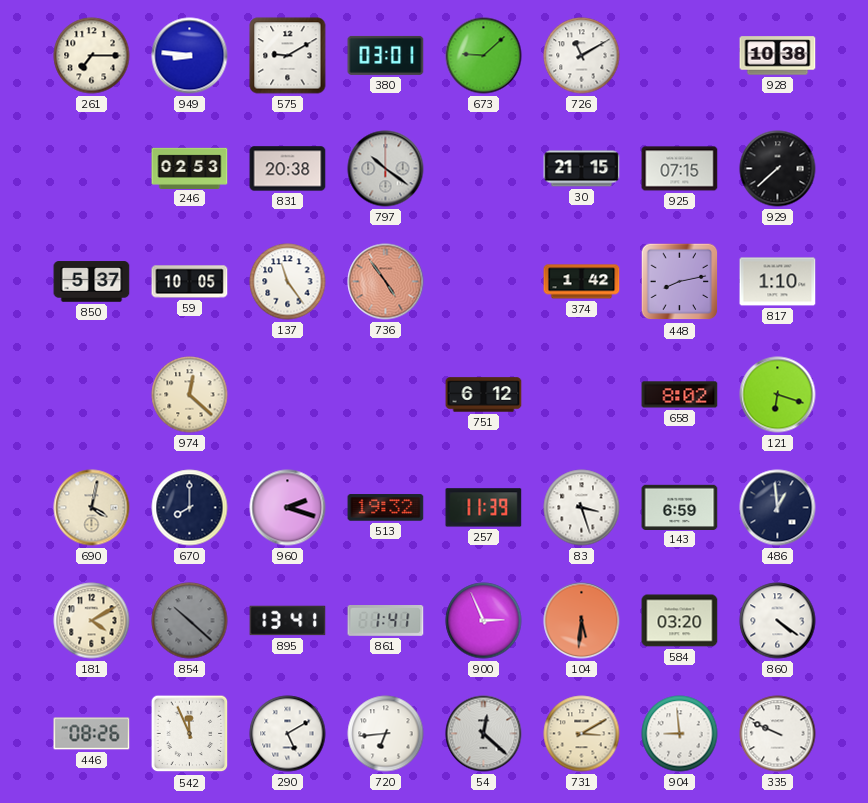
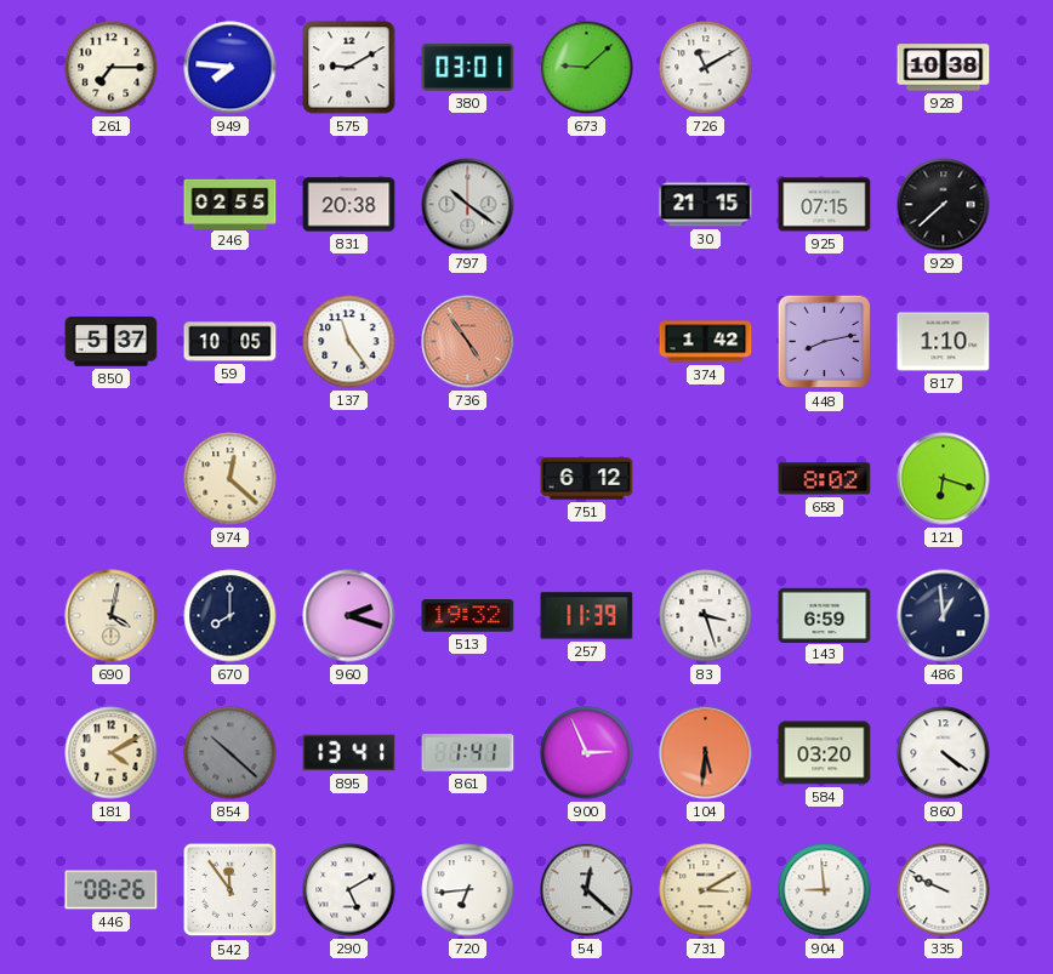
949: 8:46 -> 7:46 (230, 68)
246: 02:53 -> 02:55 (230, 204)
542: 11:56 -> 11:54 (230, 890)
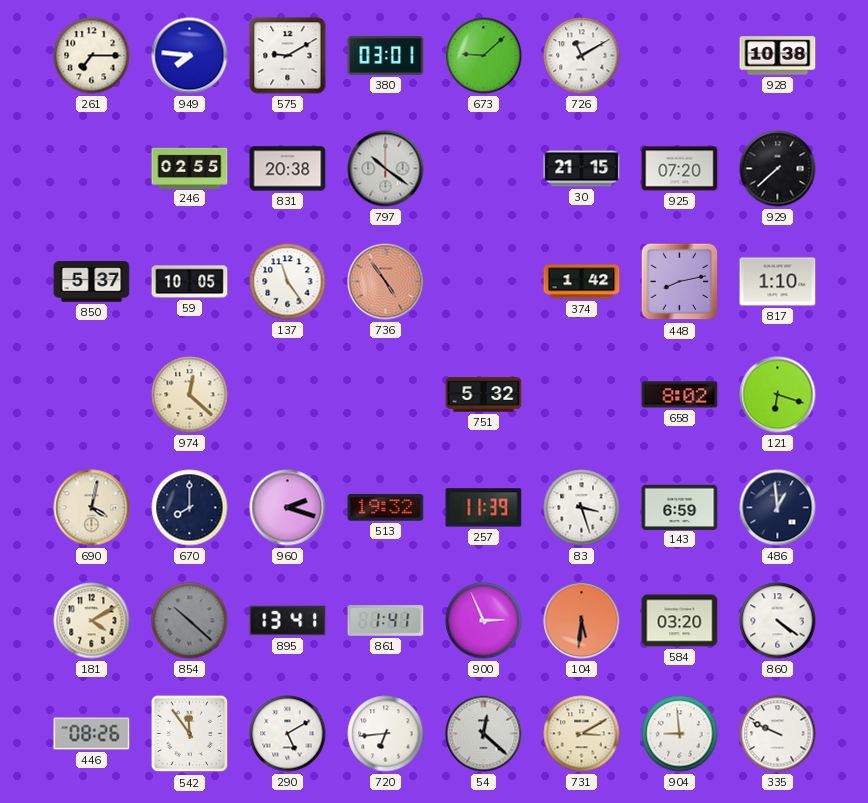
925: 07:15 -> 07:20 (680, 169)
751: 6:12 -> 5:32 (484, 395)
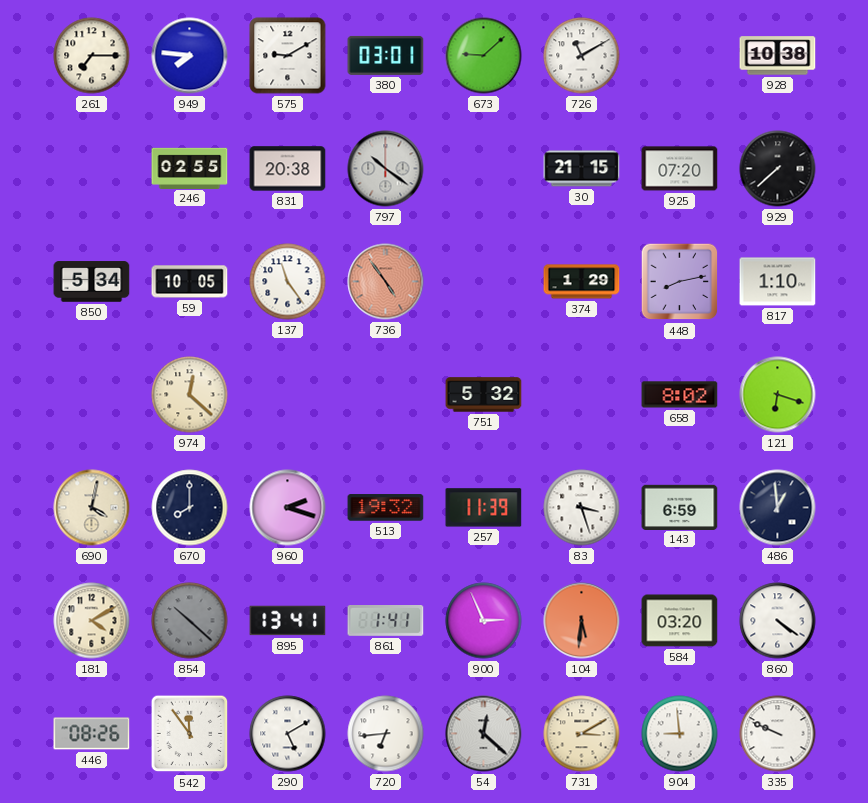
850: 5:37 -> 5:34 (92, 282)
374: 1:42 -> 1:29 (582, 282)
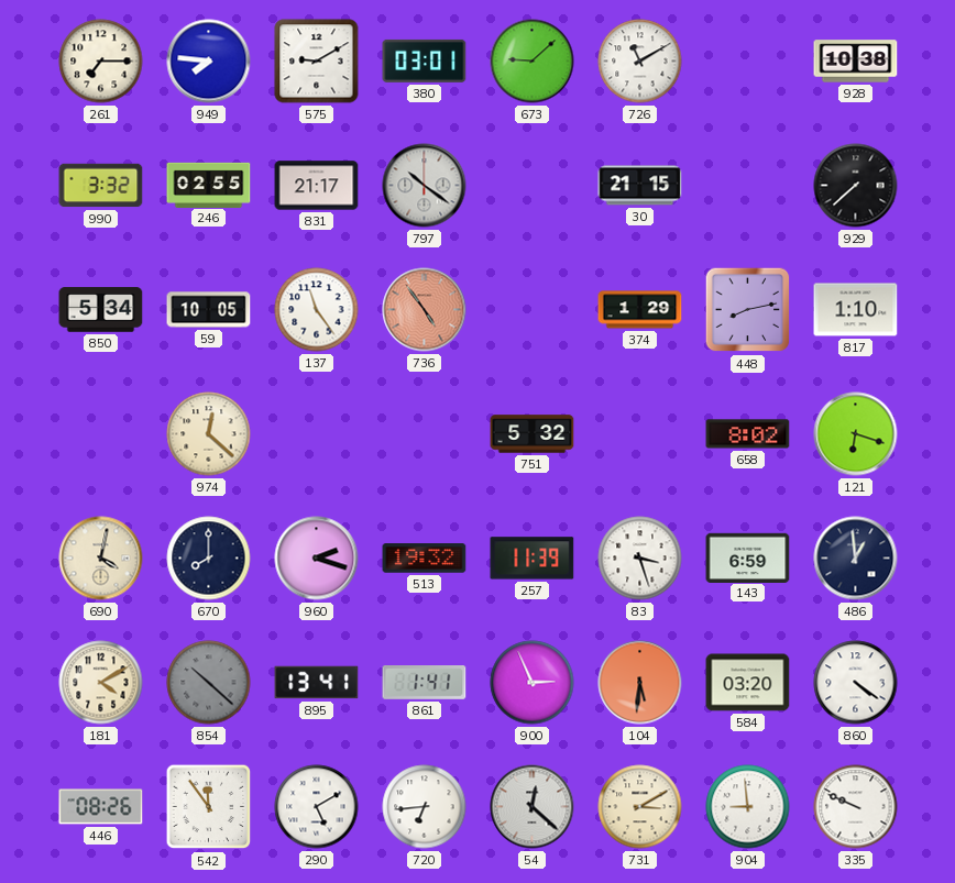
990: none -> 3:32 (101, 186)
831: 20:38 -> 21:17 (317, 186)
925: 07:20 -> none (680, 169)
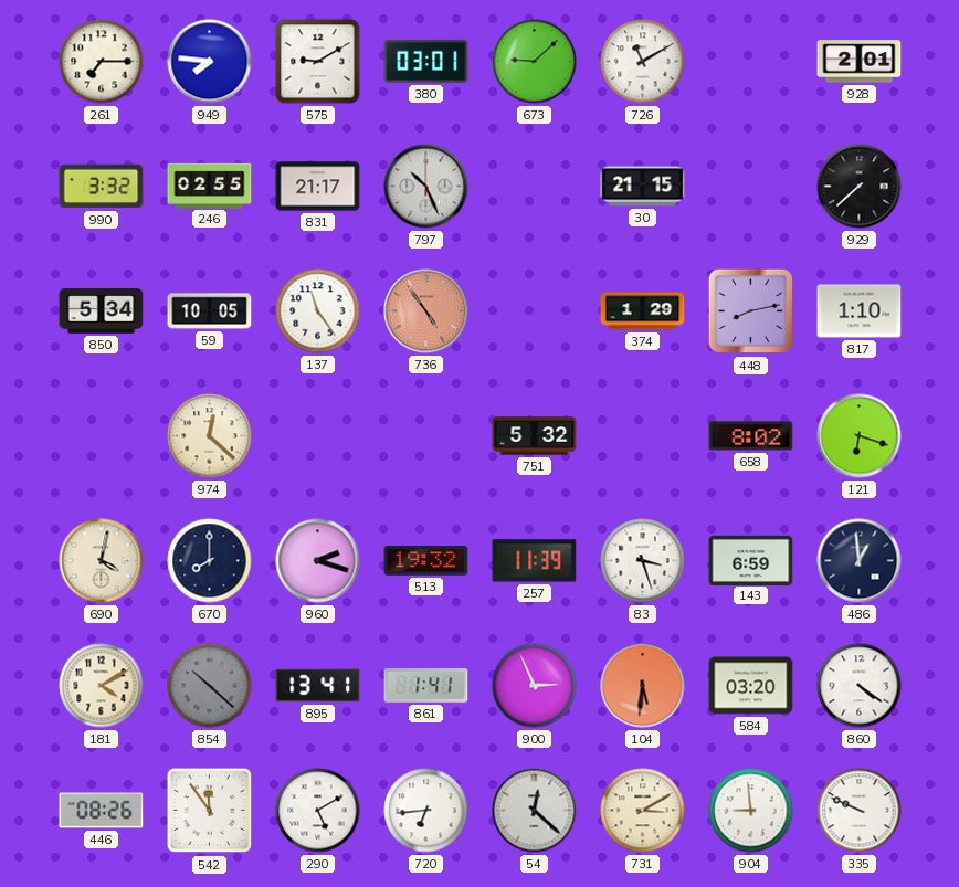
928: 10:38 -> 2:01 (860, 62)
797: 10:21 -> 10:26 (426, 187)
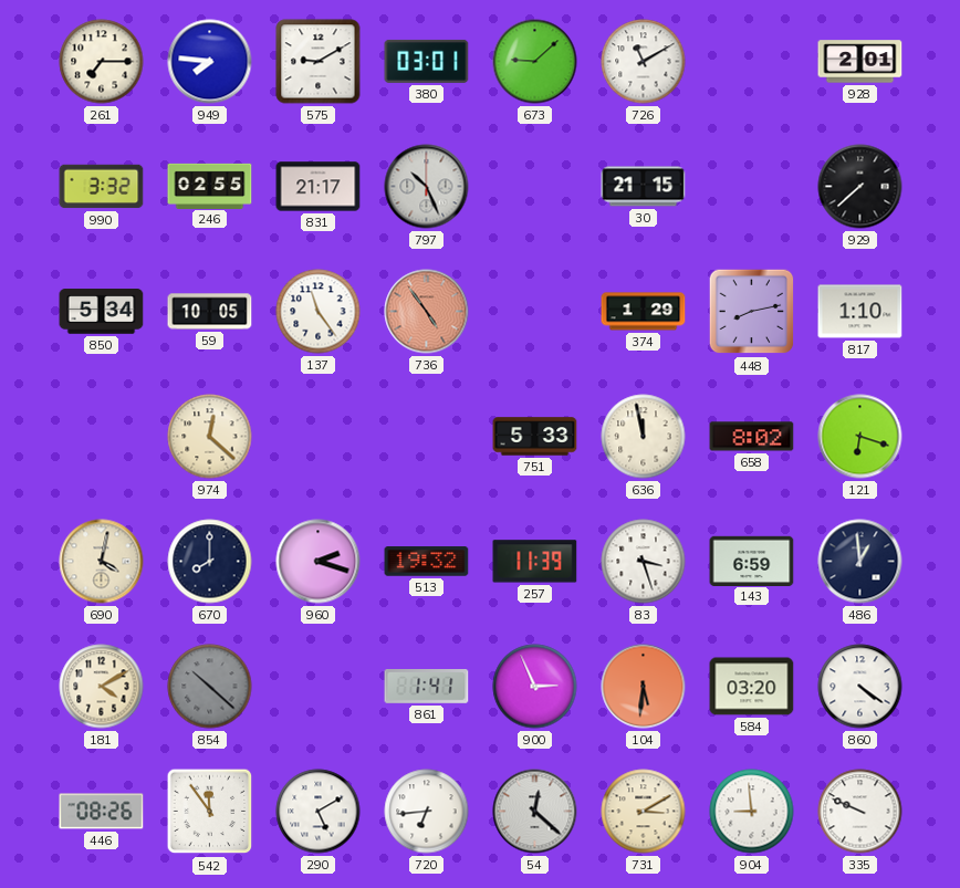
751: 5:32 -> 5:33 (535, 437)
636: none -> 11:58 (644, 437)
895: 13:41 -> none (318, 686)
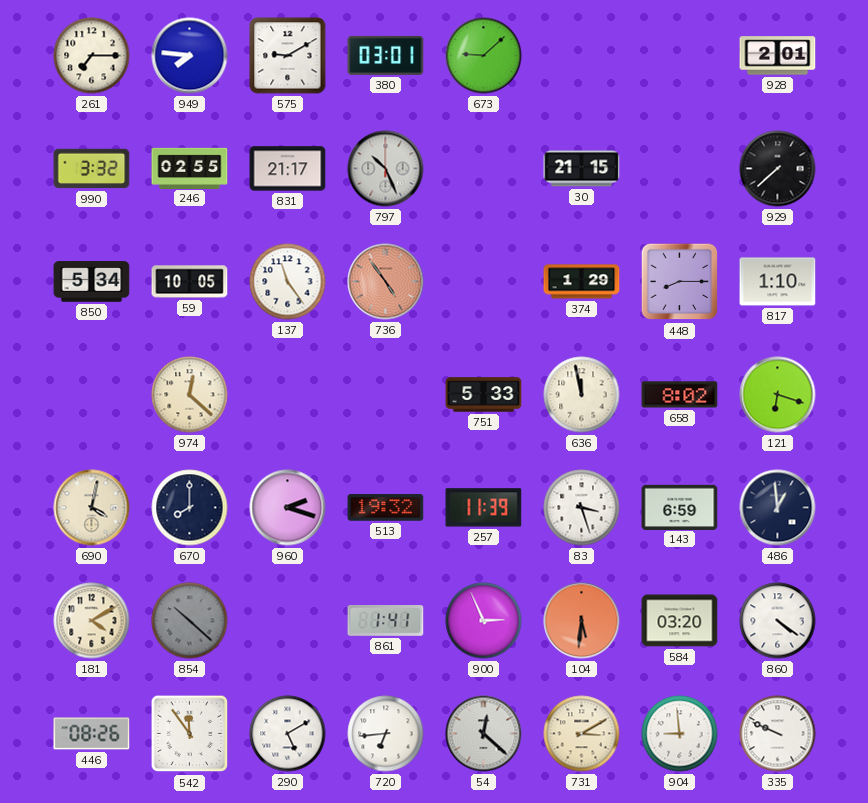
726: 11:10 -> none (644, 62)
448: 8:13 -> 8:15 (680, 282)
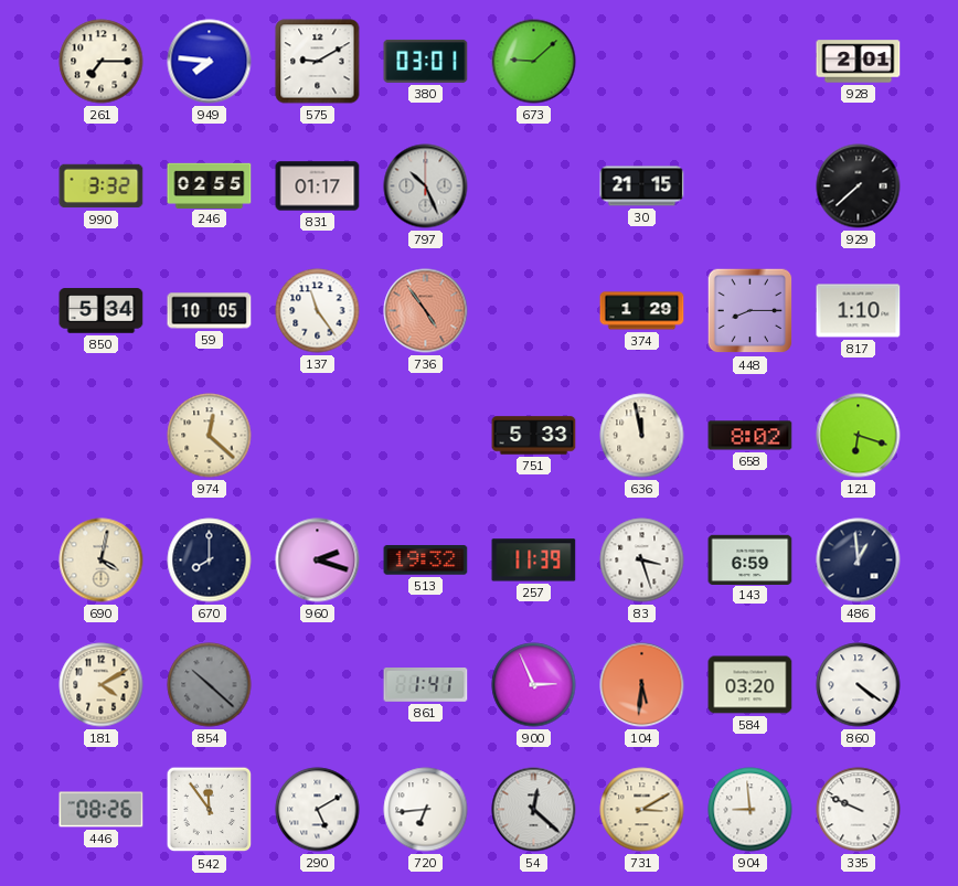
831: 21:17 -> 01:17 (318, 186)
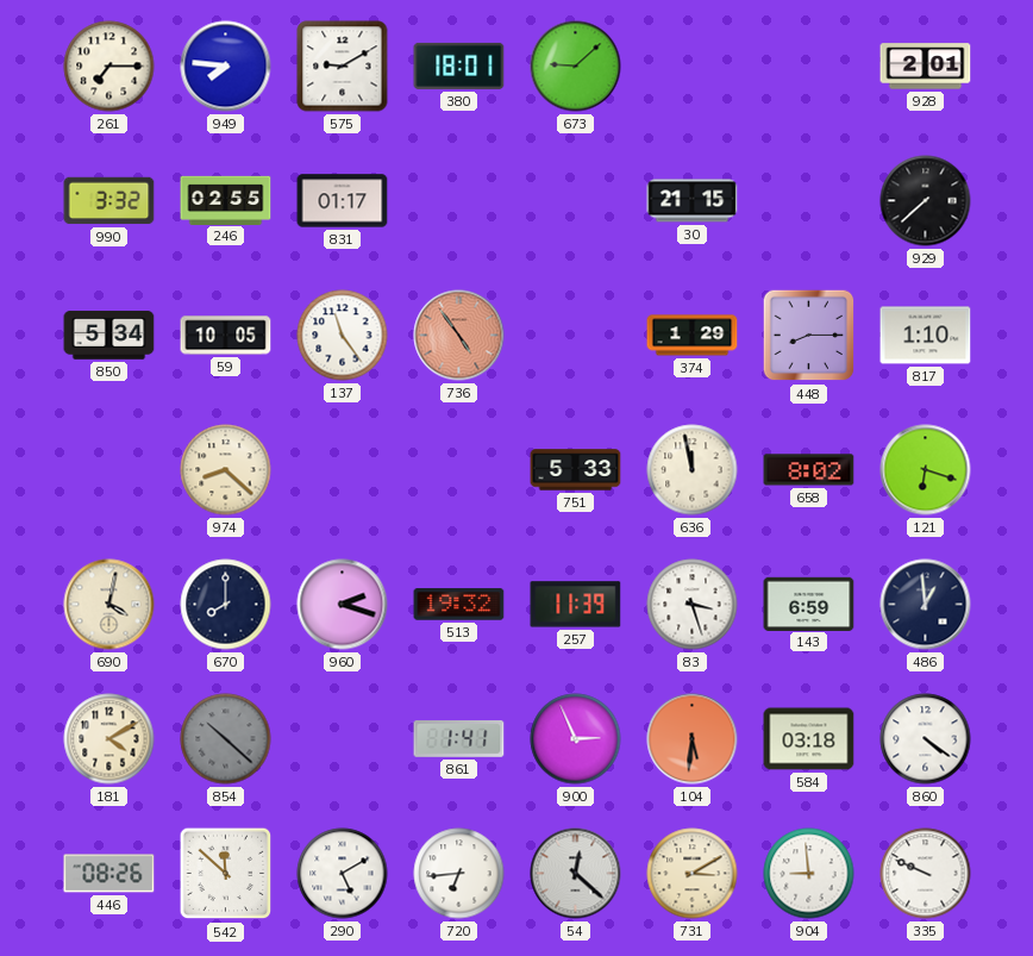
380: 03:01 -> 18:01 (459, 65)
797: 10:26 -> none (426, 186)
974: 12:22 -> 8:22 (226, 470)
584: 03:20 -> 03:18 (809, 739)
542: 11:54 -> 11:52 (226, 874)
